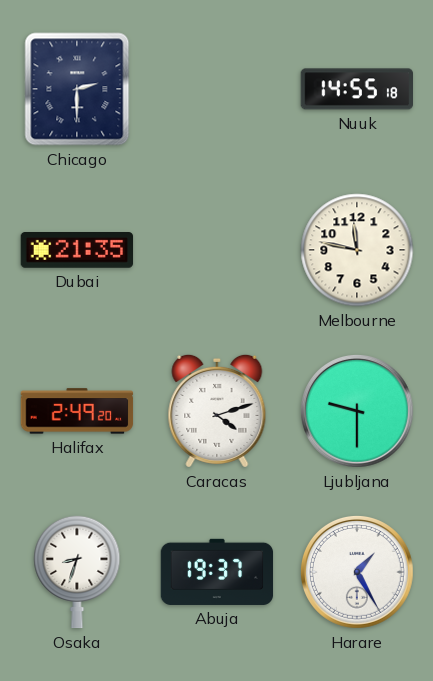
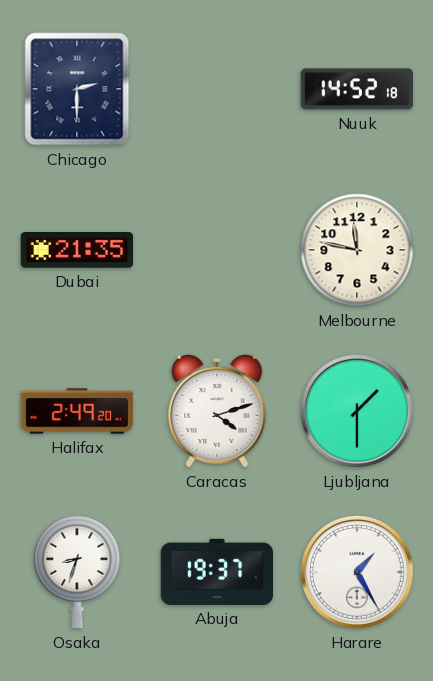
Nuuk: 14:55 -> 14:52 (356, 89)
Ljubljana: 9:30 -> 1:30 (357, 411)
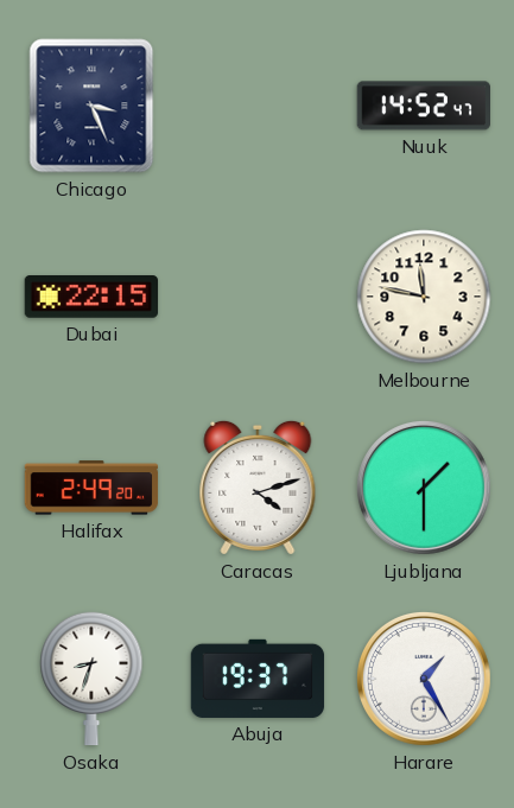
Chicago: 2:30 -> 3:26 (91, 106)
Nuuk: 14:52:18 -> 14:52:47 (423, 106)
Dubai: 21:35 -> 22:15 (91, 298)
